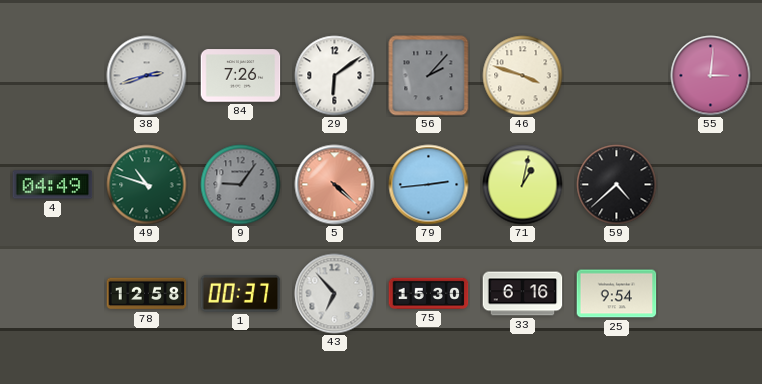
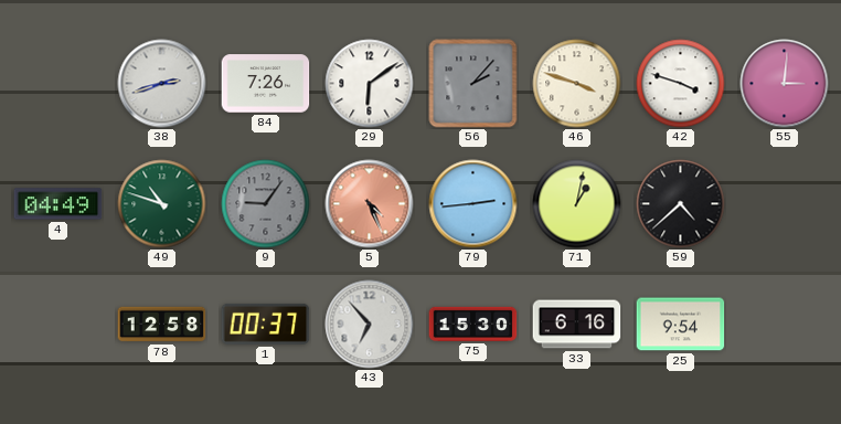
42: none -> 3:48 (681, 84)
5: 4:22 -> 4:26 (370, 204)
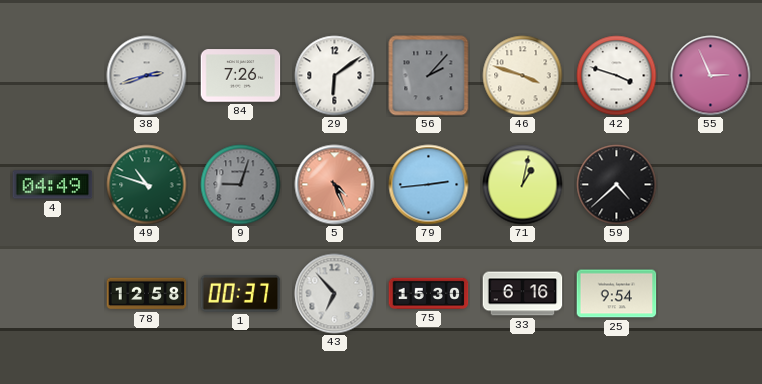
55: 3:01 -> 2:56 (711, 76)
9: 9:06 -> 9:03 (241, 185)
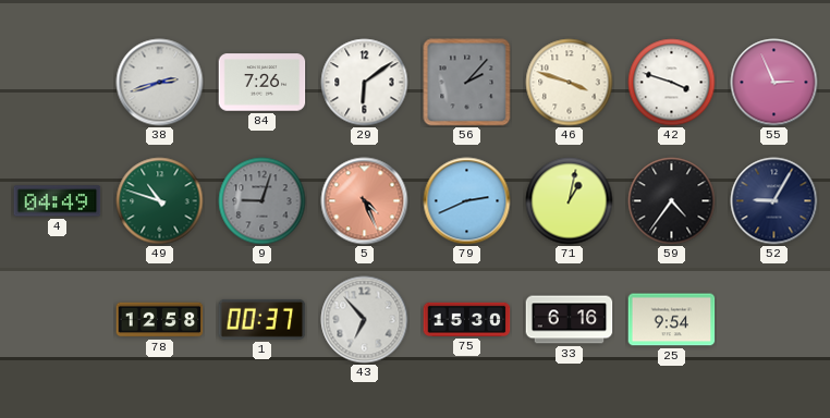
79: 2:44 -> 2:41 (467, 201)
59: 4:38 -> 4:36 (672, 201)
52: none -> 9:05 (774, 201)
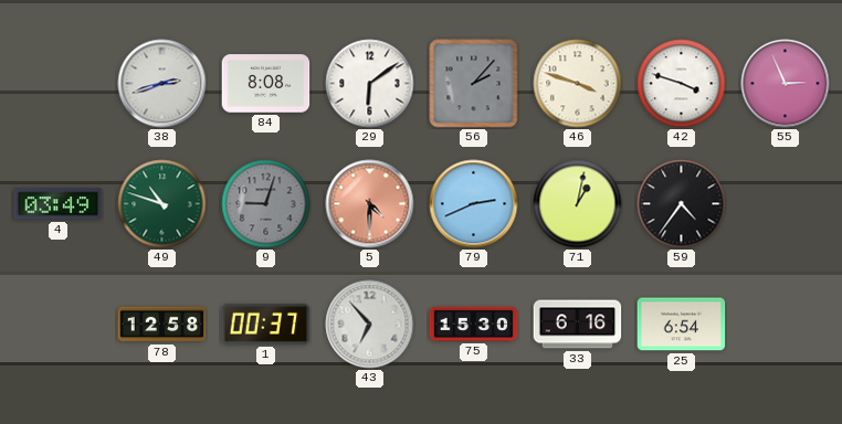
84: 7:26 -> 8:08 (266, 84)
4: 04:49 -> 03:49 (59, 204)
5: 4:26 -> 4:30 (370, 204)
52: 9:05 -> none (774, 201)
25: 9:54 -> 6:54 (682, 325)
